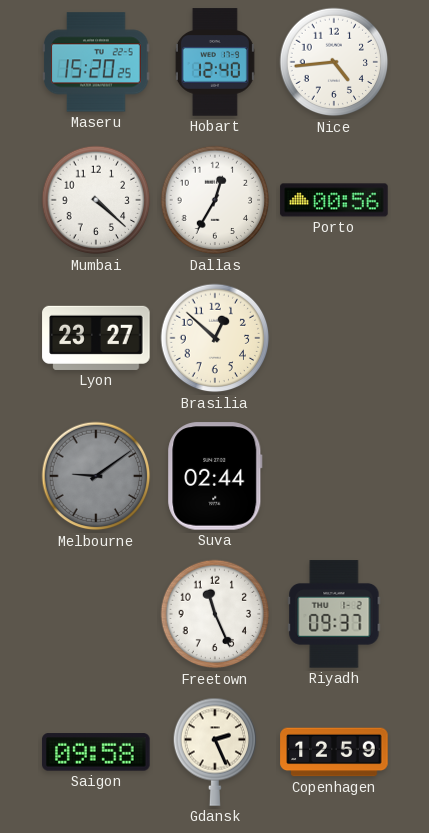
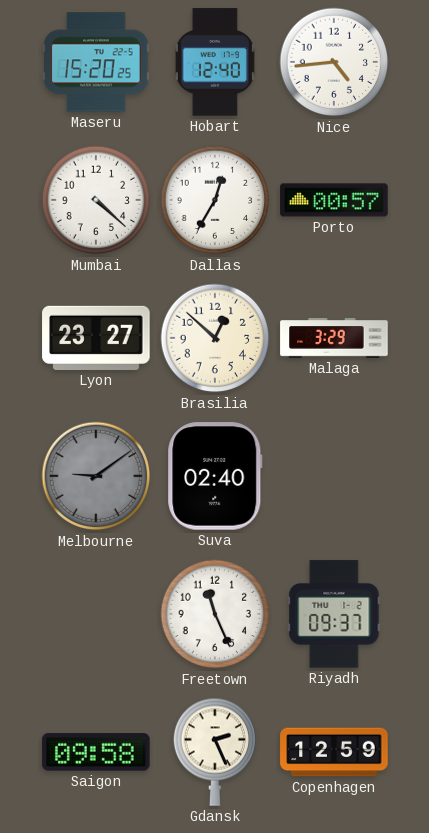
Porto: 00:56 -> 00:57 (334, 200)
Malaga: none -> 3:29 (334, 338)
Suva: 02:44 -> 02:40 (215, 476)
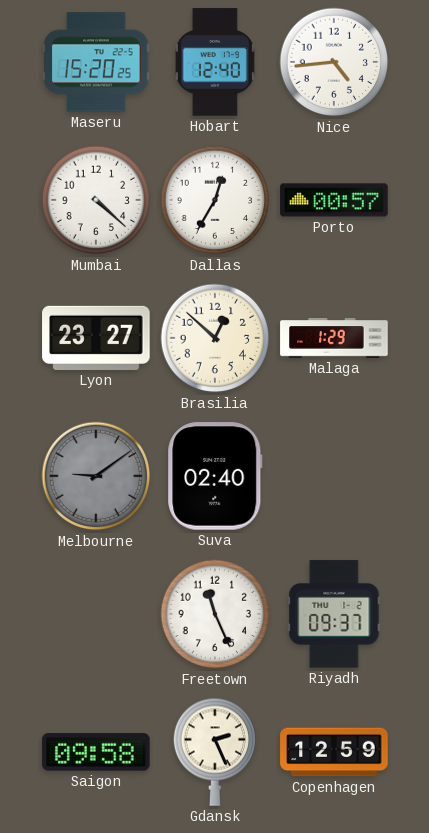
Malaga: 3:29 -> 1:29 (334, 338)
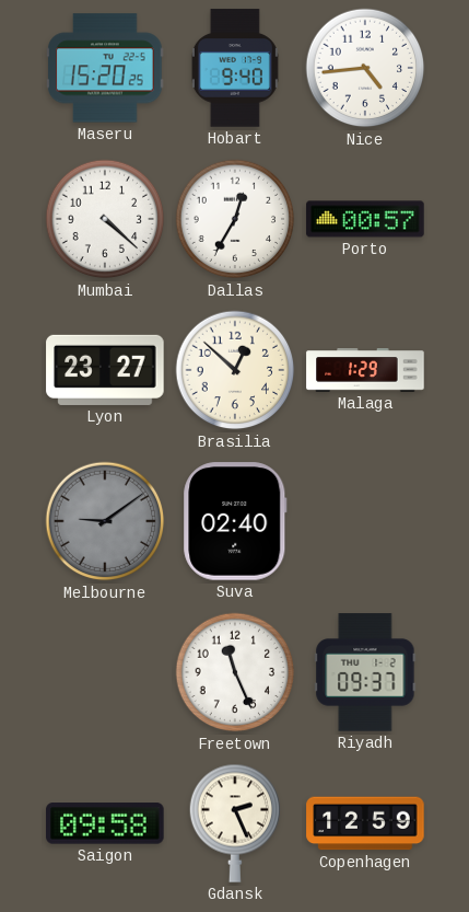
Hobart: 12:40 -> 9:40 (235, 68)
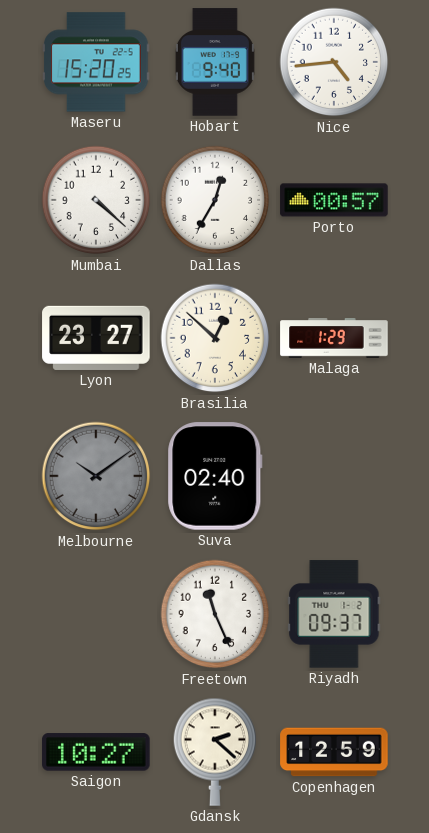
Melbourne: 9:09 -> 10:09 (96, 476)
Saigon: 09:58 -> 10:27 (96, 752)
Gdansk: 2:26 -> 2:22 (215, 752)
